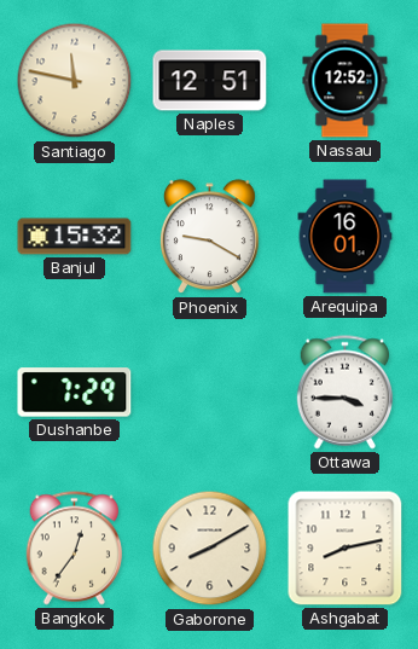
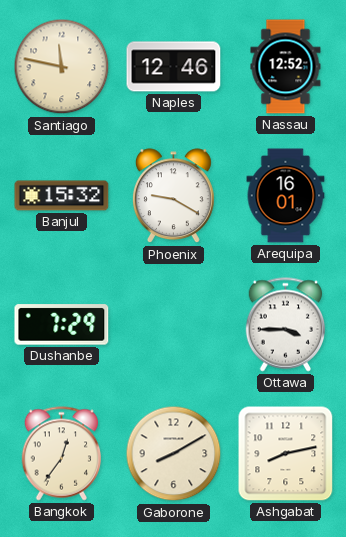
Naples: 12:51 -> 12:46 (174, 67)
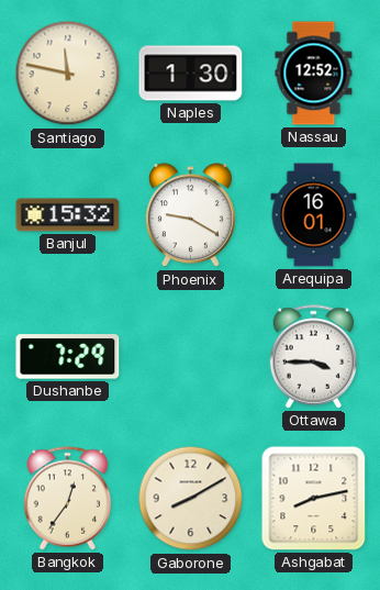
Naples: 12:46 -> 1:30 (191, 74)
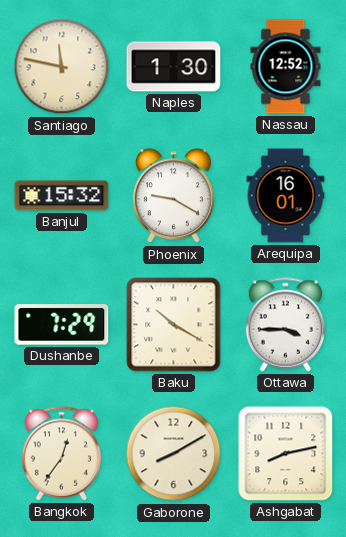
Baku: none -> 10:20 (174, 325)
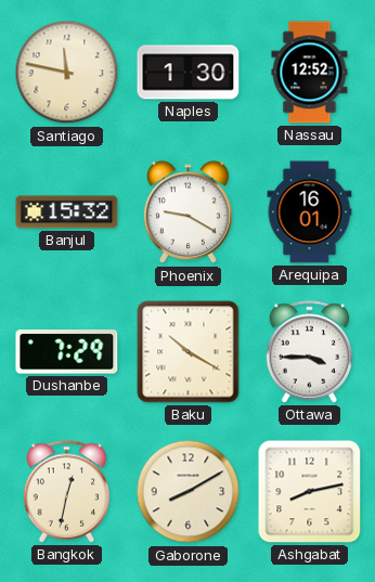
Bangkok: 12:36 -> 12:32 (67, 492)
